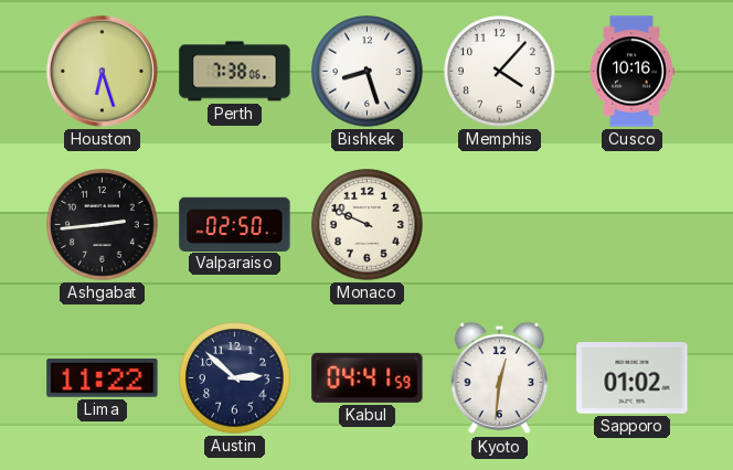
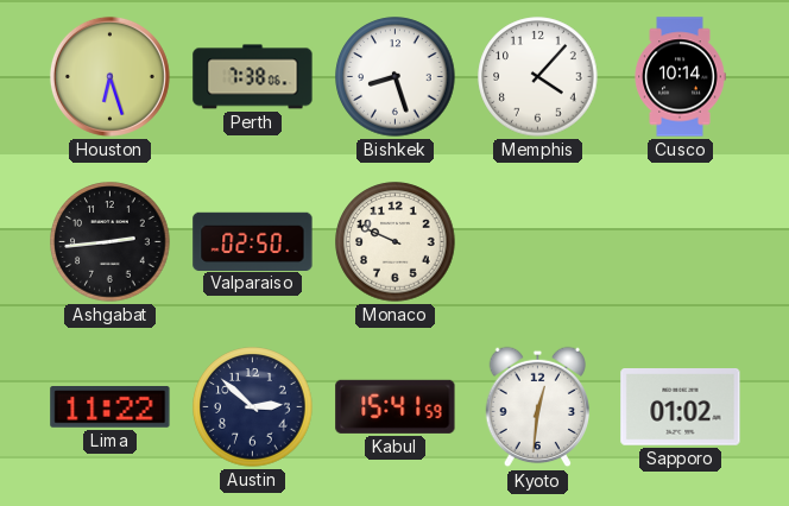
Cusco: 10:16 -> 10:14 (680, 77)
Kabul: 04:41 -> 15:41 (396, 406)
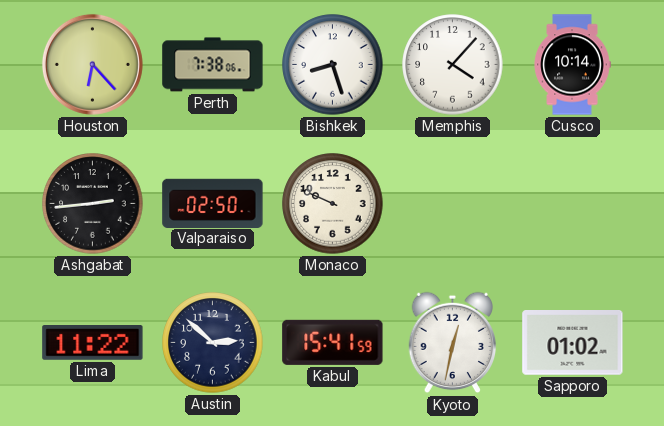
Houston: 6:27 -> 6:23 (92, 64)
Kyoto: 12:31 -> 12:32 (453, 343)
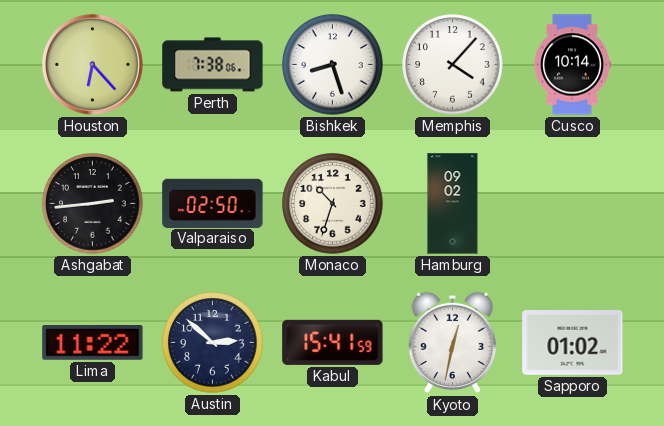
Monaco: 9:49 -> 10:33 (333, 204)
Hamburg: none -> 09:02 (453, 204)
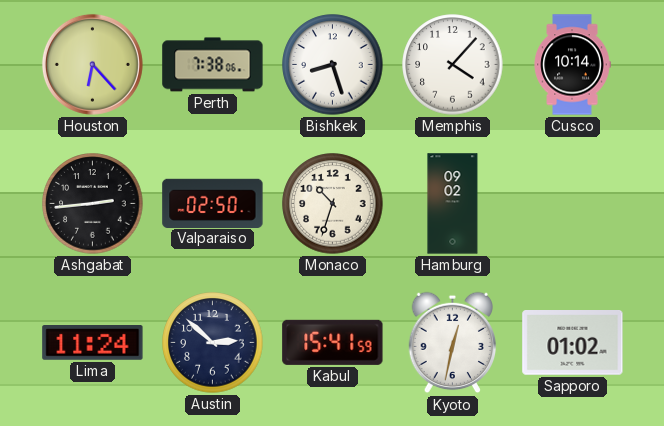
Lima: 11:22 -> 11:24 (93, 343)
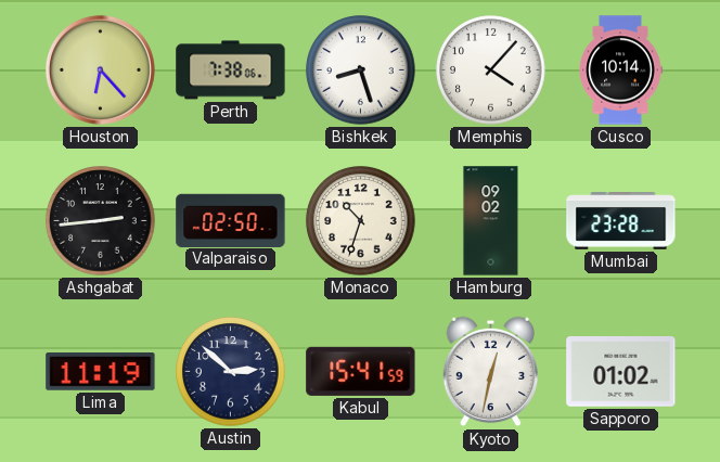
Mumbai: none -> 23:28 (621, 221)
Lima: 11:24 -> 11:19 (101, 372)
